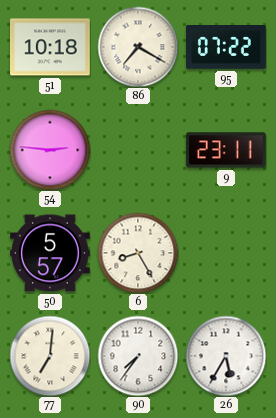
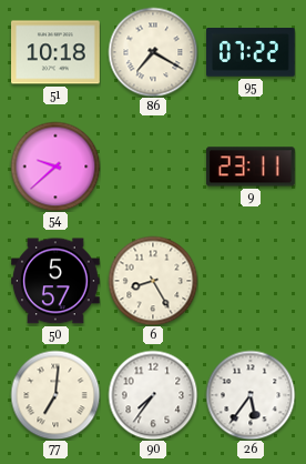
54: 2:46 -> 9:38 (55, 167)
26: 5:35 -> 5:36 (251, 395)
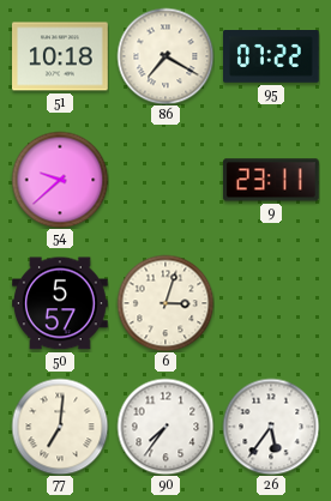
6: 8:25 -> 3:03 (165, 303)
